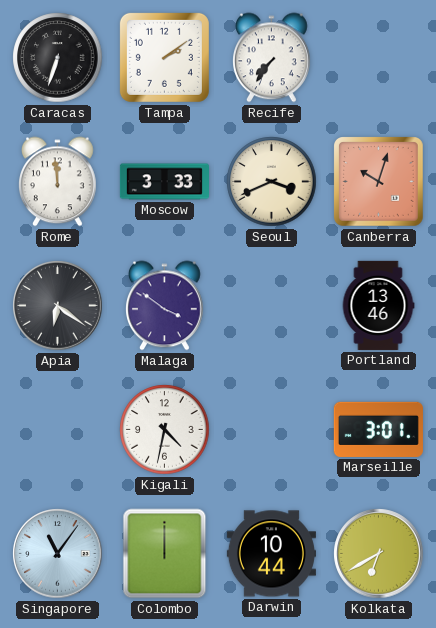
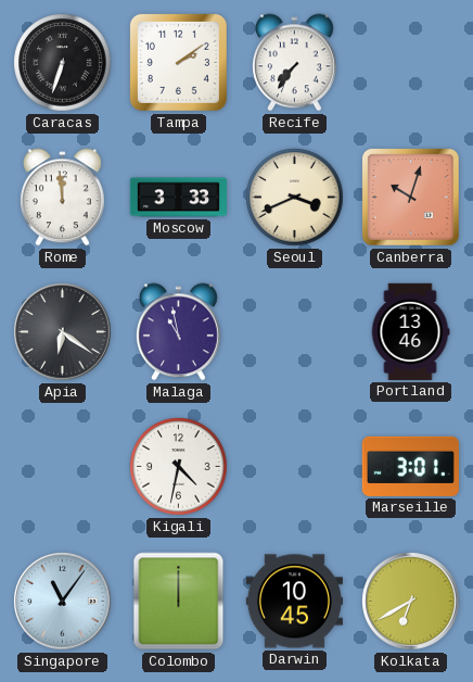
Malaga: 3:51 -> 10:58 (179, 332)
Darwin: 10:44 -> 10:45 (294, 602)
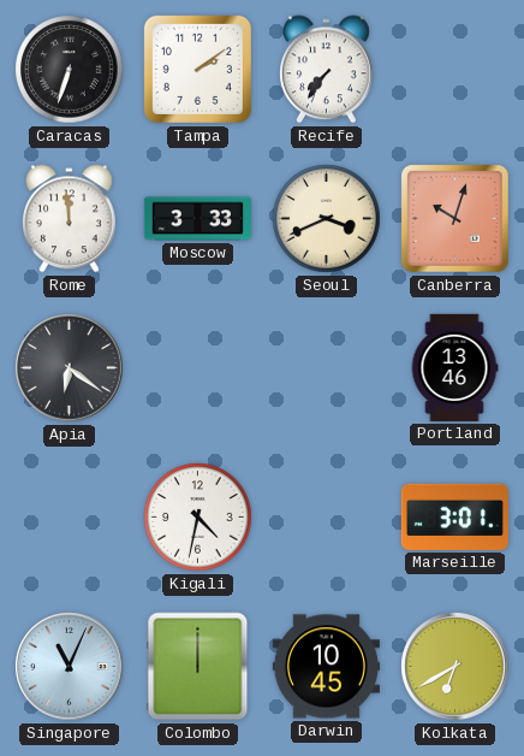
Malaga: 10:58 -> none (179, 332)
Singapore: 11:06 -> 11:04 (70, 667)
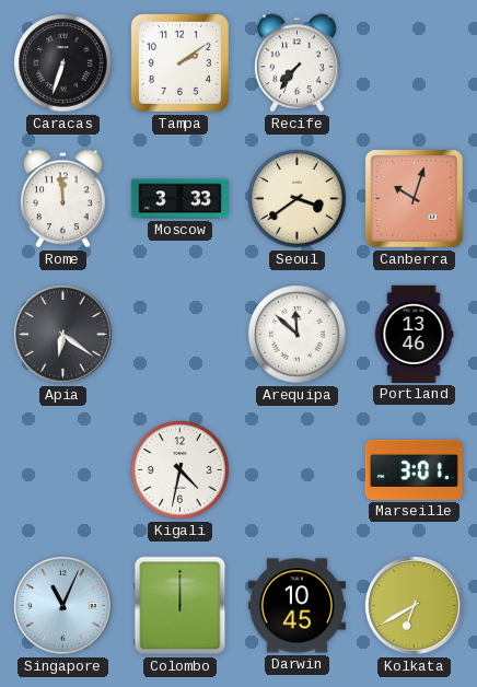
Seoul: 3:41 -> 3:39 (298, 199)
Arequipa: none -> 11:52 (298, 335)
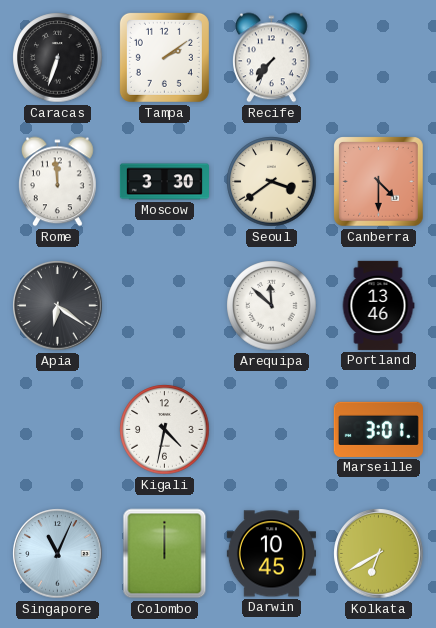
Moscow: 3:33 -> 3:30 (164, 182)
Canberra: 10:03 -> 4:30 (379, 182)
